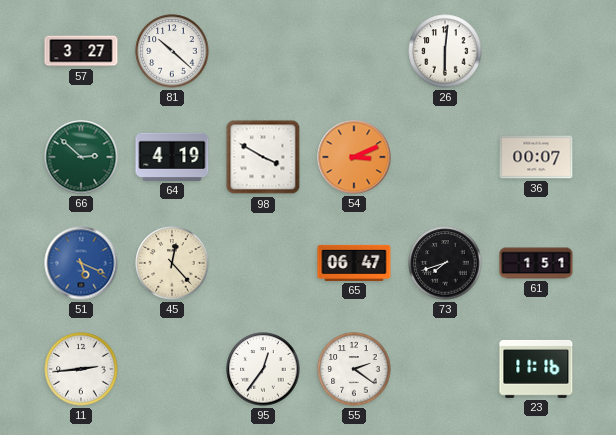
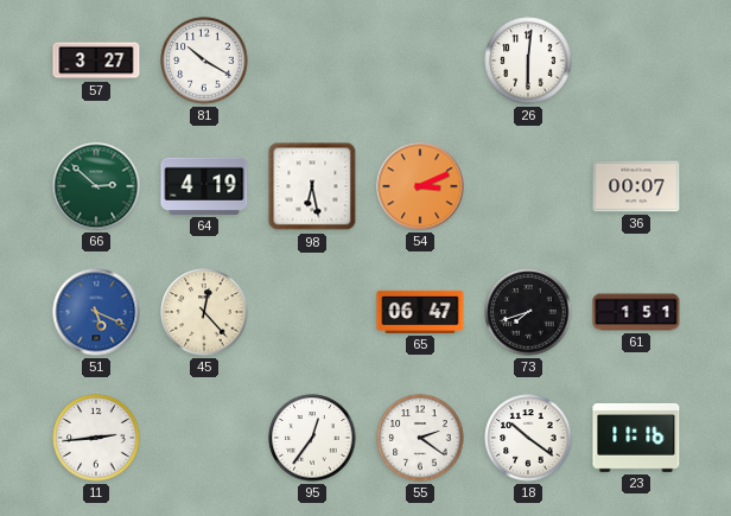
81: 10:22 -> 10:20 (204, 60)
98: 3:50 -> 6:28 (312, 186)
18: none -> 10:21 (528, 438)
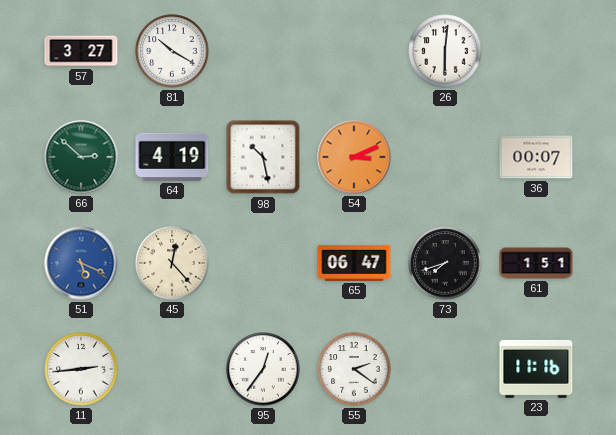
98: 6:28 -> 10:28 (263, 157)
18: 10:21 -> none (528, 438)
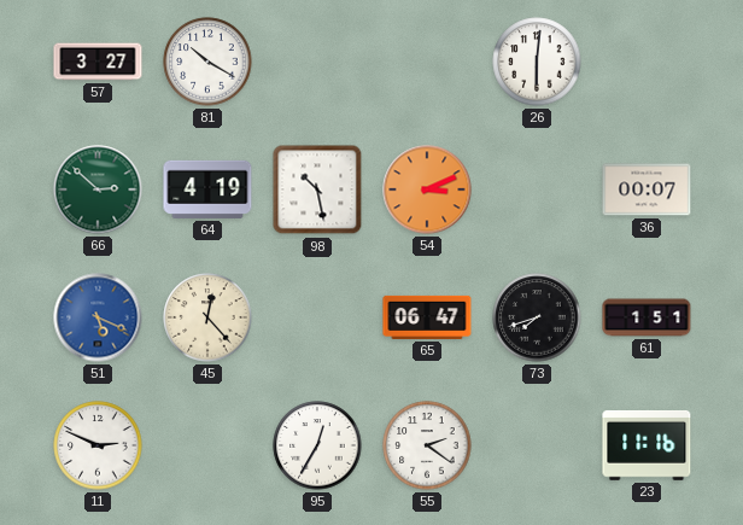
11: 2:44 -> 2:49 (98, 445)
95: 12:36 -> 12:35 (317, 445)
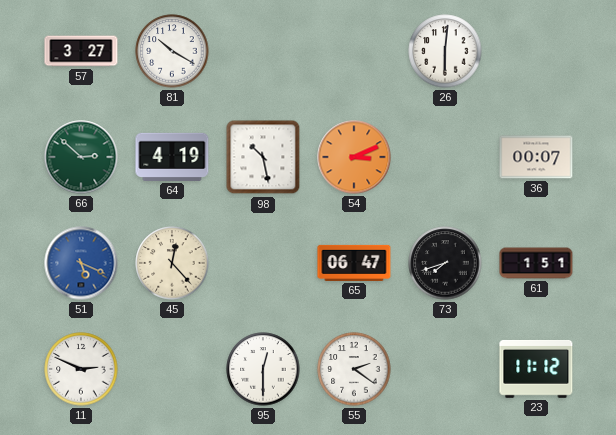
95: 12:35 -> 12:30 (263, 369)
23: 11:16 -> 11:12 (536, 369)
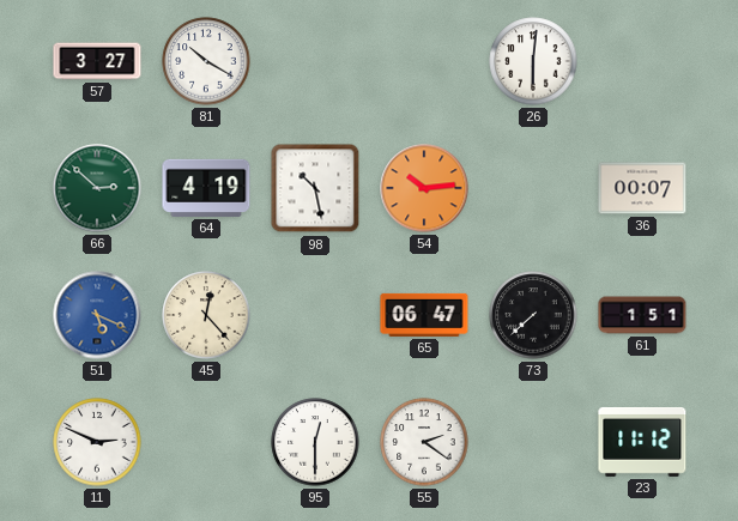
54: 3:11 -> 10:14 (424, 188)
73: 7:42 -> 7:38 (533, 315)
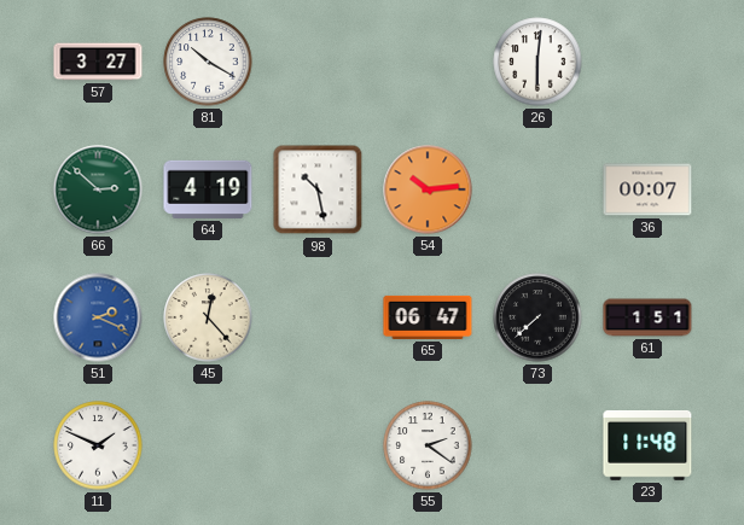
51: 5:19 -> 2:19 (98, 317)
11: 2:49 -> 1:49 (98, 445)
95: 12:30 -> none (315, 442)
23: 11:12 -> 11:48 (647, 445)
